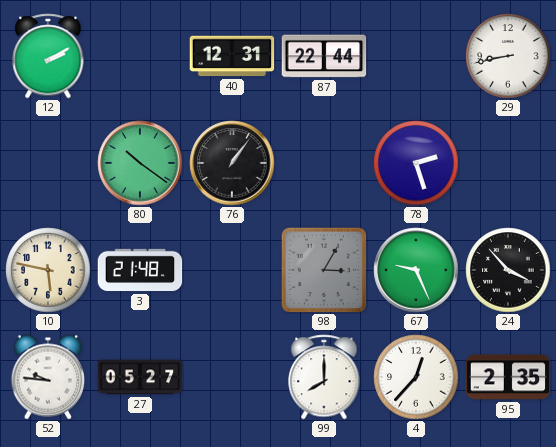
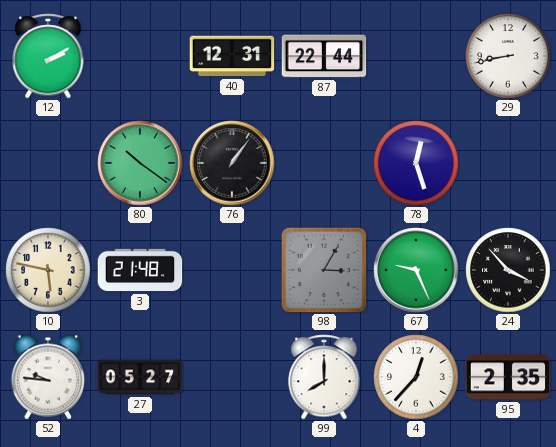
78: 2:27 -> 12:27 (416, 163)
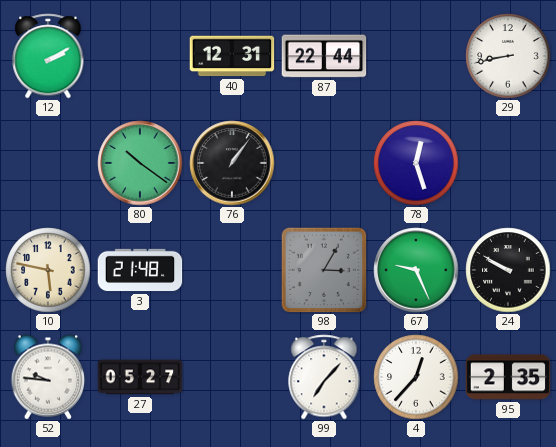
24: 3:53 -> 9:50 (508, 270)
99: 8:00 -> 7:07 (324, 377)
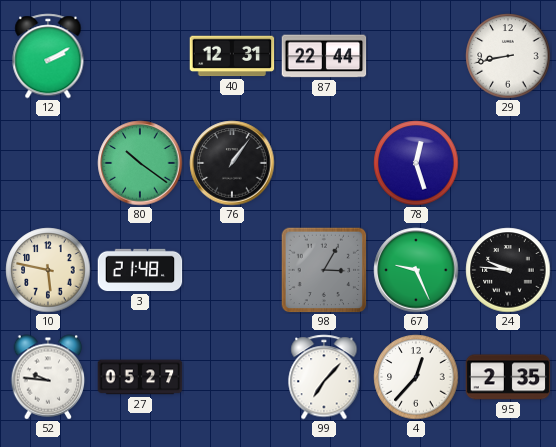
24: 9:50 -> 9:46 (508, 270)
